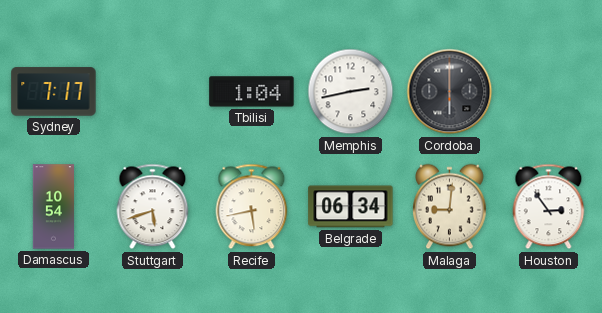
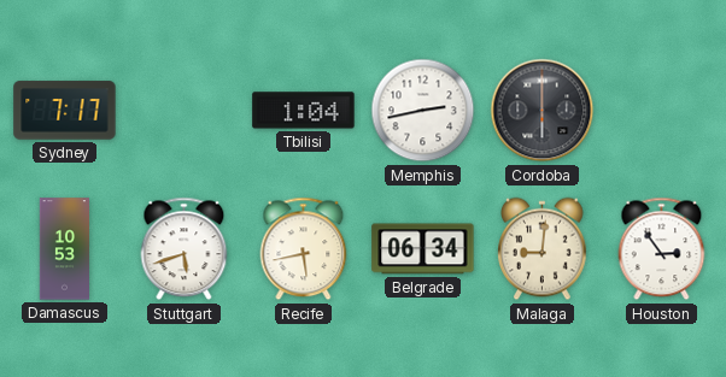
Damascus: 10:54 -> 10:53 (64, 249)
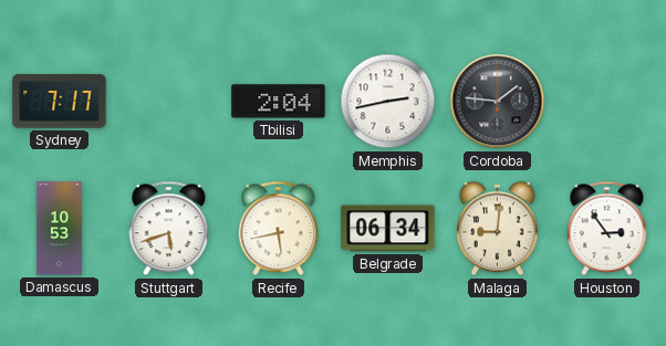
Tbilisi: 1:04 -> 2:04 (279, 102)
Cordoba: 6:00 -> 1:46 (498, 102)
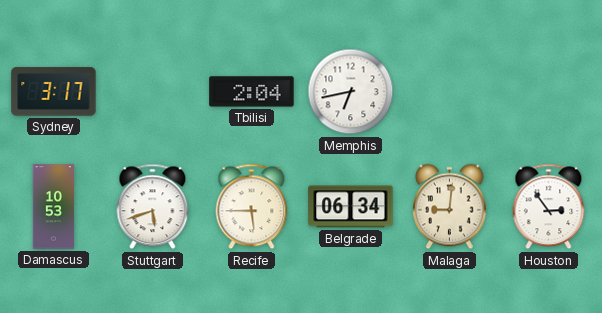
Sydney: 7:17 -> 3:17 (54, 92)
Memphis: 2:43 -> 6:43 (351, 92)
Cordoba: 1:46 -> none (498, 102)
Recife: 5:43 -> 5:45 (252, 207)
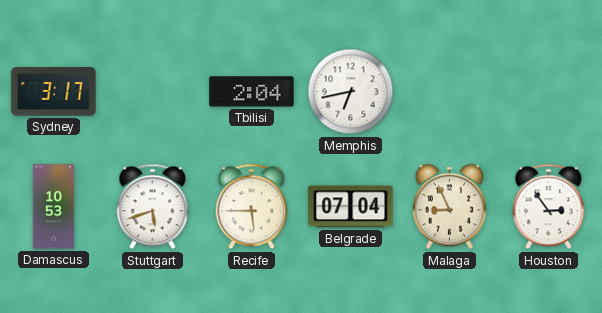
Belgrade: 06:34 -> 07:04 (351, 207)
Malaga: 9:01 -> 8:56 (450, 207)
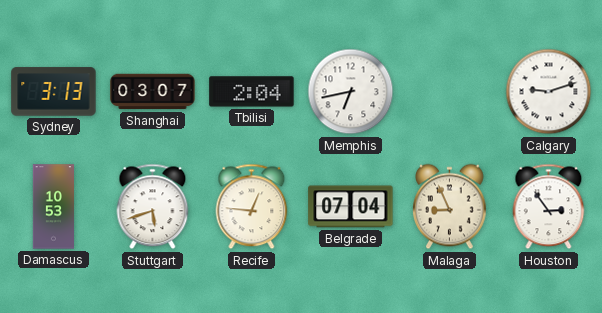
Sydney: 3:17 -> 3:13 (54, 92)
Shanghai: none -> 03:07 (153, 92)
Calgary: none -> 9:12 (549, 92)
Recife: 5:45 -> 12:46 (252, 207)
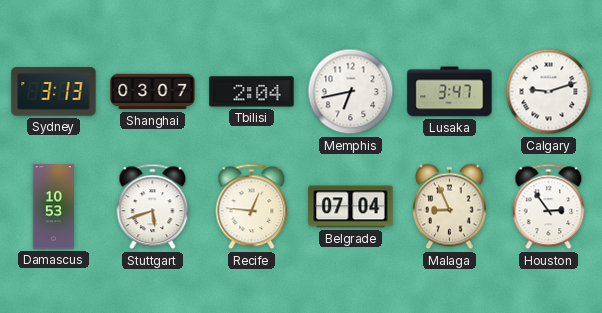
Lusaka: none -> 3:47 (450, 92)
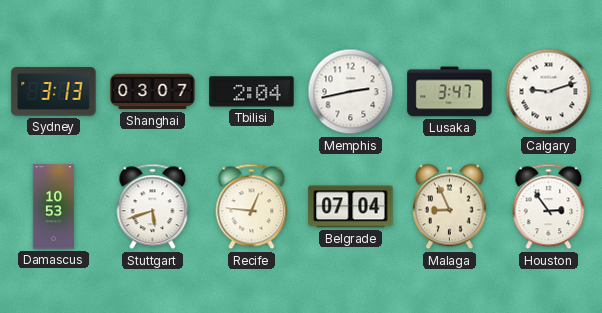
Memphis: 6:43 -> 2:43 (351, 92)
